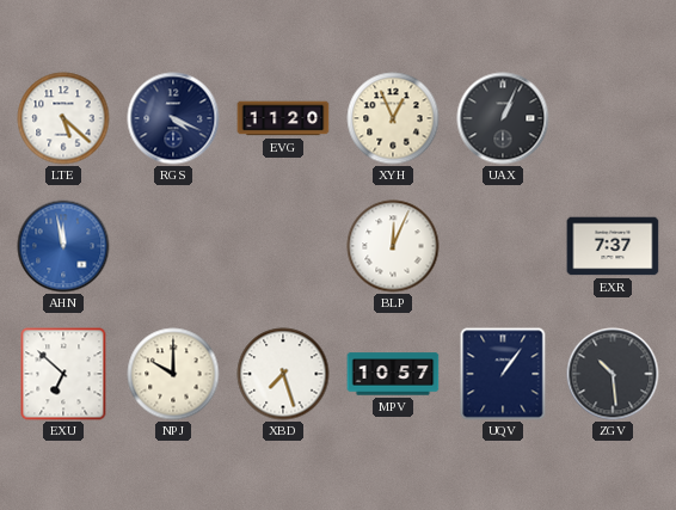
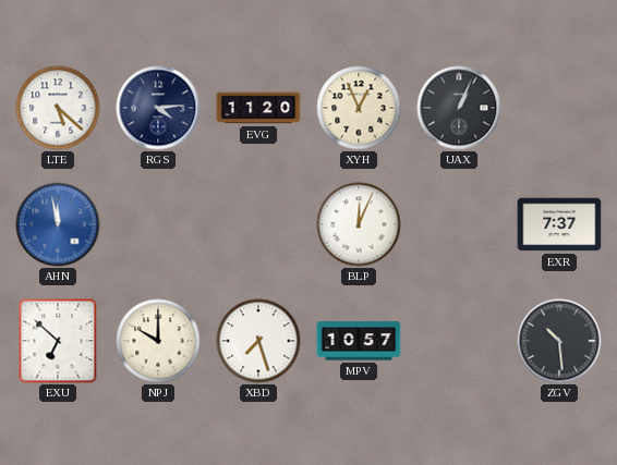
RGS: 4:19 -> 4:14 (158, 108)
UQV: 1:06 -> none (503, 374)
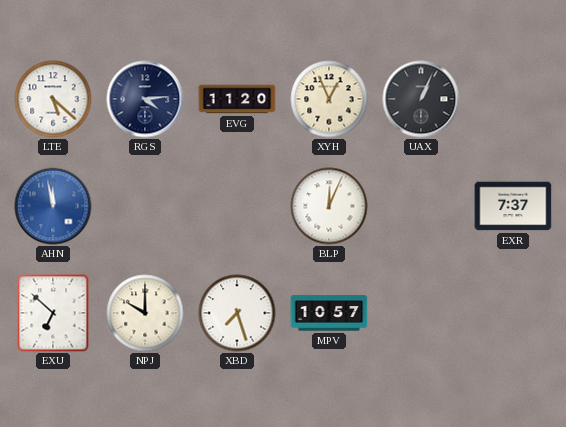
ZGV: 10:29 -> none (559, 341)
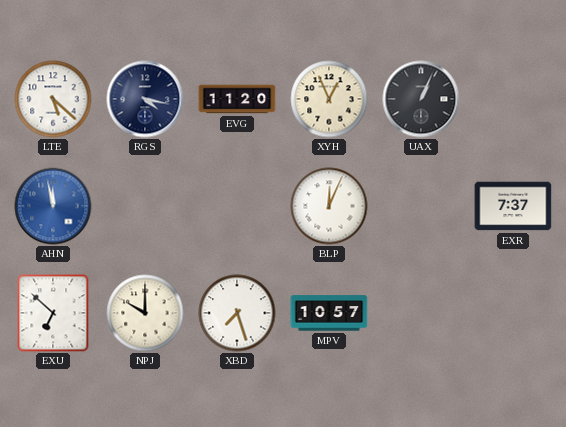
RGS: 4:14 -> 4:17 (145, 99)
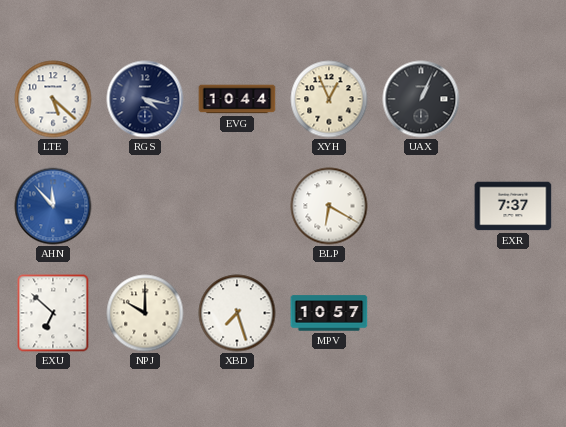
EVG: 11:20 -> 10:44 (237, 99)
AHN: 11:58 -> 11:53 (53, 206)
BLP: 12:04 -> 6:20 (329, 206)
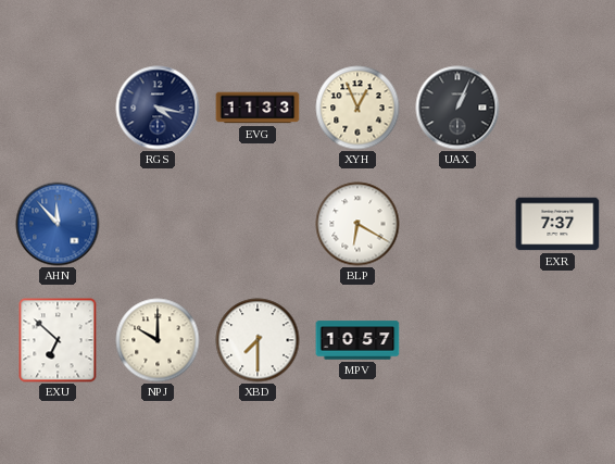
LTE: 5:22 -> none (53, 99)
EVG: 10:44 -> 11:33 (258, 108)
XBD: 7:27 -> 7:30 (258, 340)
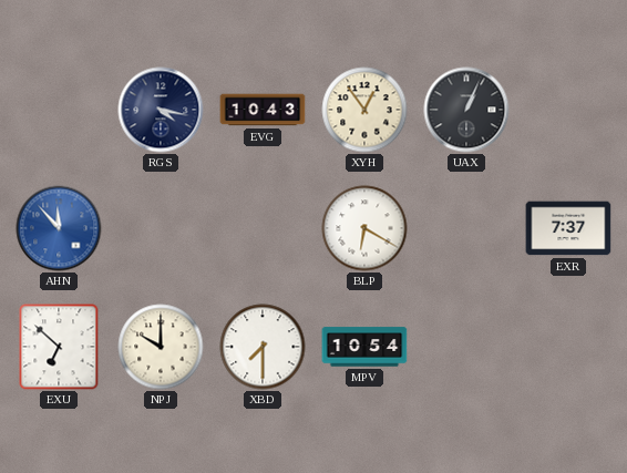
EVG: 11:33 -> 10:43 (263, 110)
XYH: 12:56 -> 12:54 (364, 110)
MPV: 10:57 -> 10:54 (364, 347)
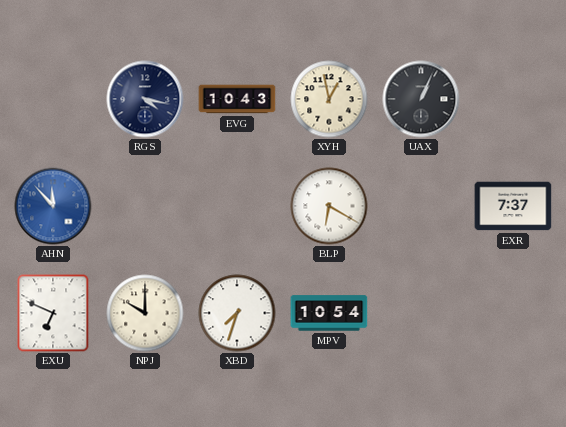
XYH: 12:54 -> 12:58 (329, 99)
EXU: 6:52 -> 6:49 (53, 313)
XBD: 7:30 -> 7:33 (237, 313)
